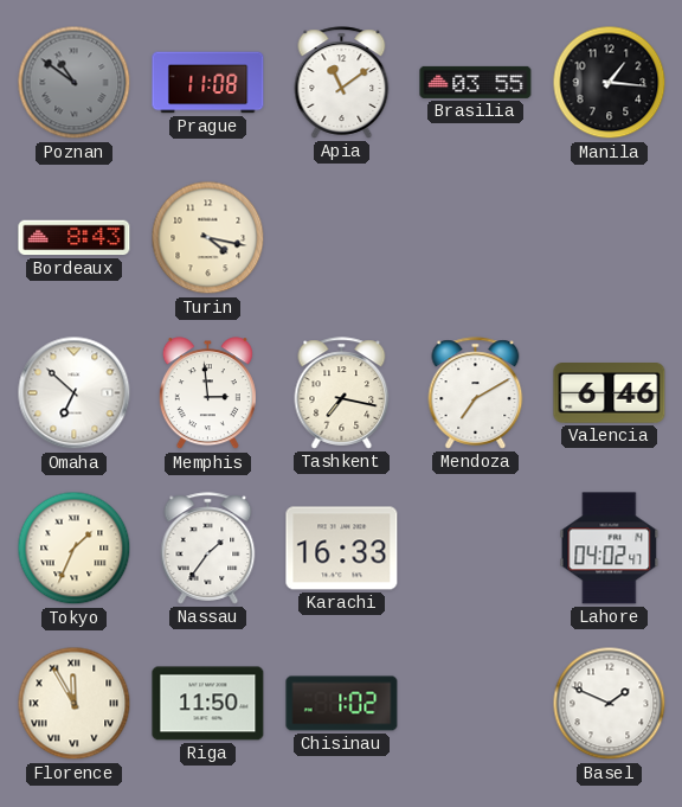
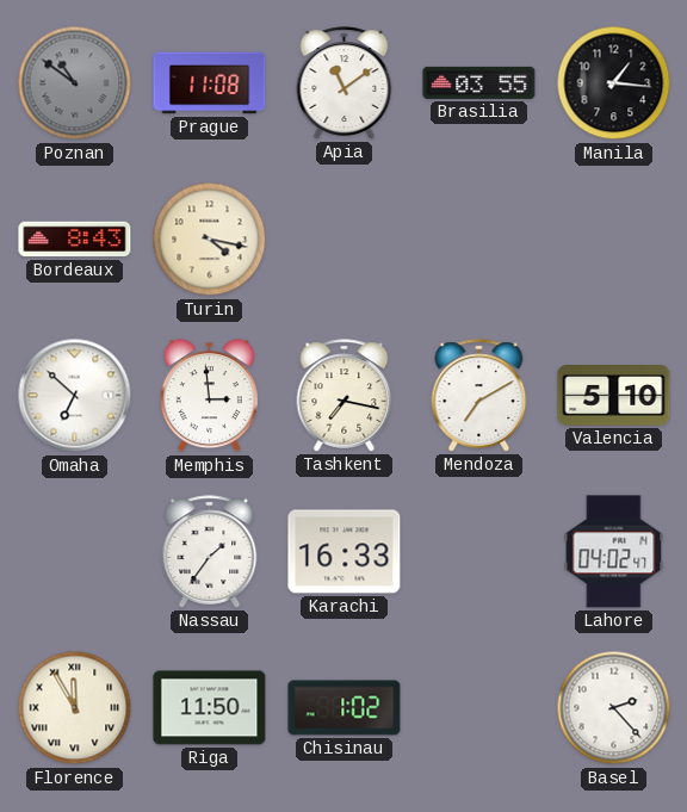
Valencia: 6:46 -> 5:10 (614, 396)
Tokyo: 1:34 -> none (75, 549)
Basel: 1:49 -> 2:23 (614, 708)
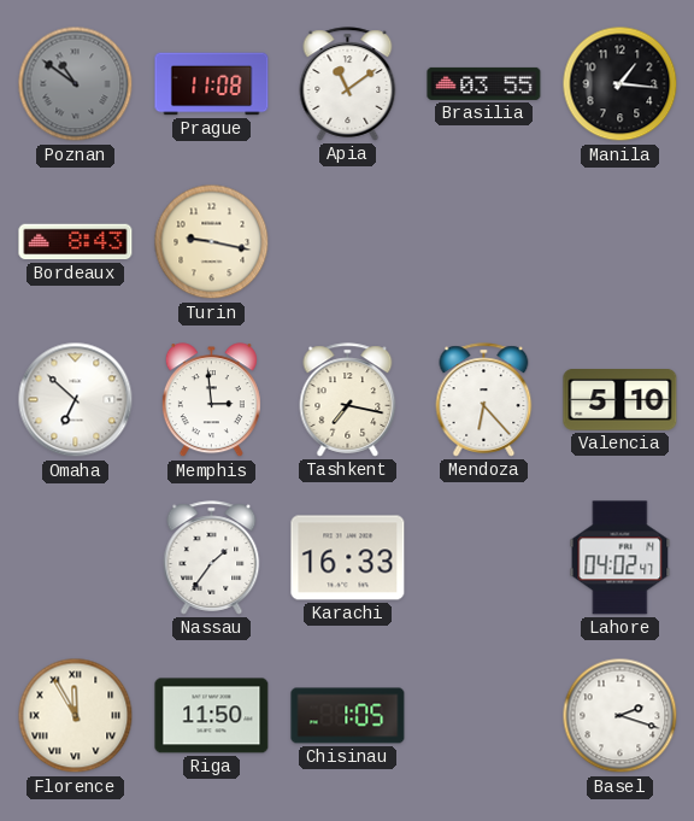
Turin: 4:17 -> 9:17 (212, 242)
Mendoza: 7:10 -> 6:23 (484, 400)
Chisinau: 1:02 -> 1:05 (348, 716)
Basel: 2:23 -> 2:18 (621, 716)
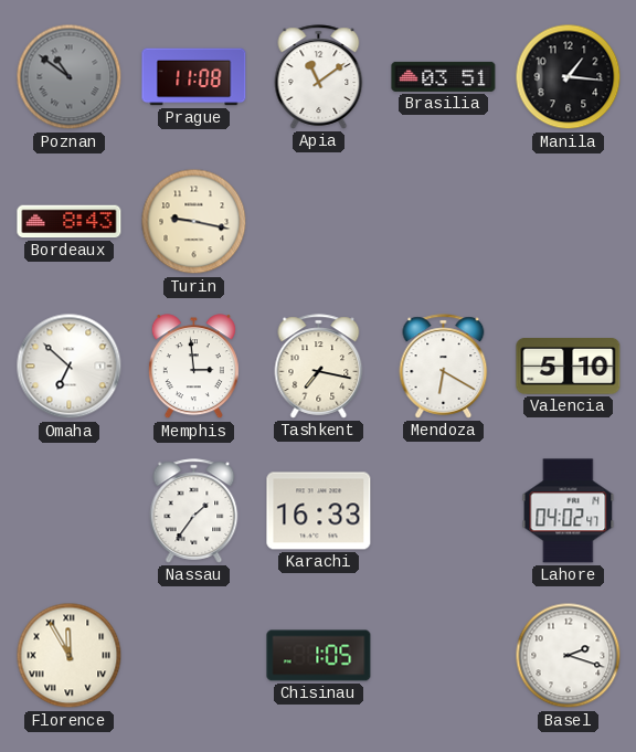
Brasilia: 03:55 -> 03:51 (444, 76)
Mendoza: 6:23 -> 6:20 (444, 367)
Riga: 11:50 -> none (212, 716)
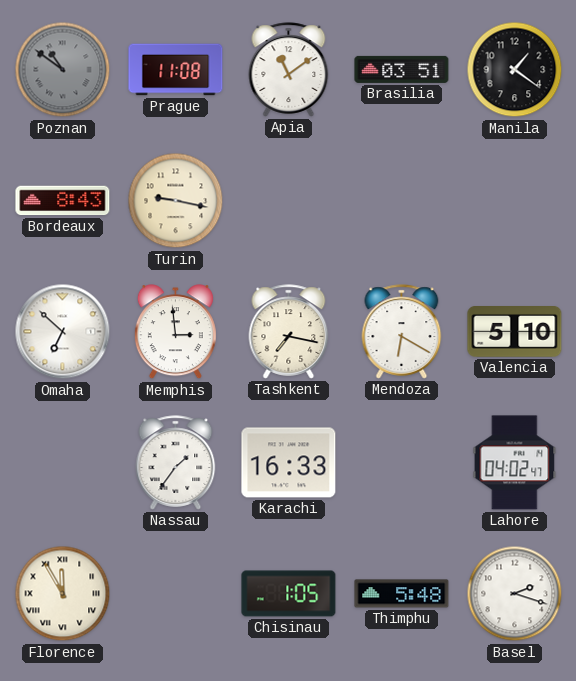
Manila: 1:16 -> 1:21 (515, 70)
Thimphu: none -> 5:48 (402, 594)
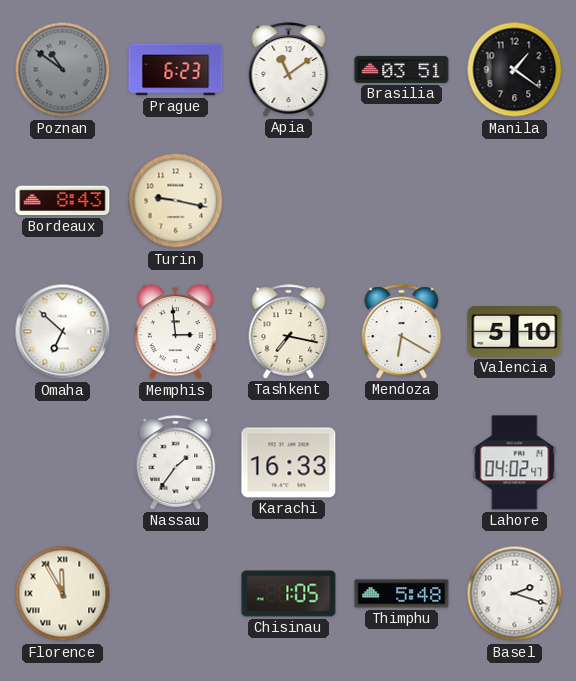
Prague: 11:08 -> 6:23 (176, 70)
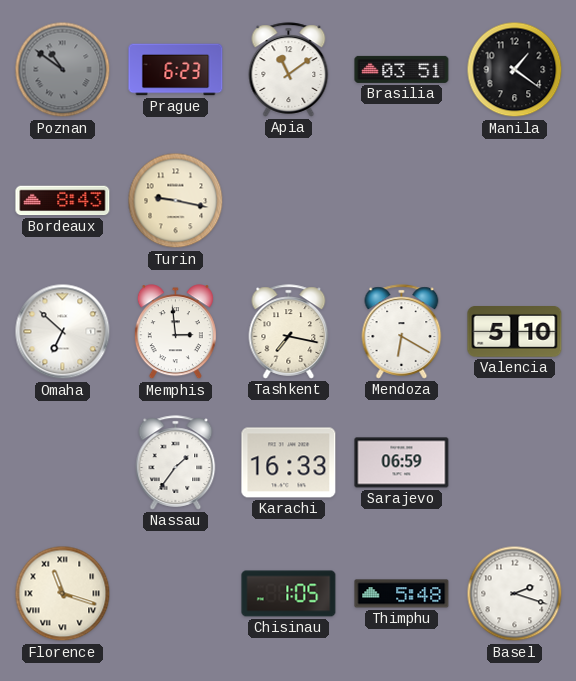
Sarajevo: none -> 06:59 (402, 463)
Lahore: 04:02 -> none (515, 463)
Florence: 11:55 -> 11:18 (63, 594)
